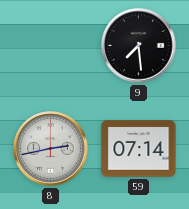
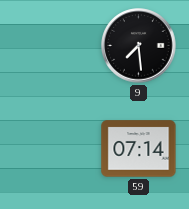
8: 2:43 -> none (51, 149)
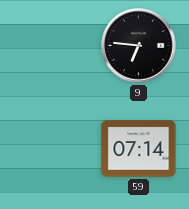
9: 7:29 -> 6:46 (139, 46)
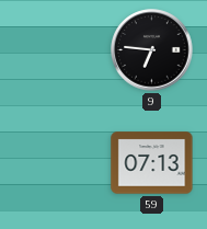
59: 07:14 -> 07:13 (152, 163)
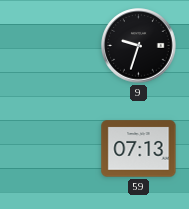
9: 6:46 -> 9:33 (139, 46)
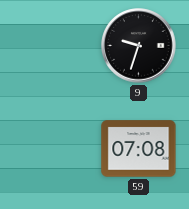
59: 07:13 -> 07:08 (139, 149)
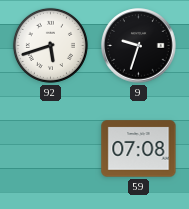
92: none -> 5:42 (50, 45)
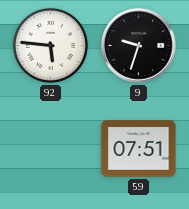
92: 5:42 -> 5:46 (50, 45)
59: 07:08 -> 07:51 (139, 149)
